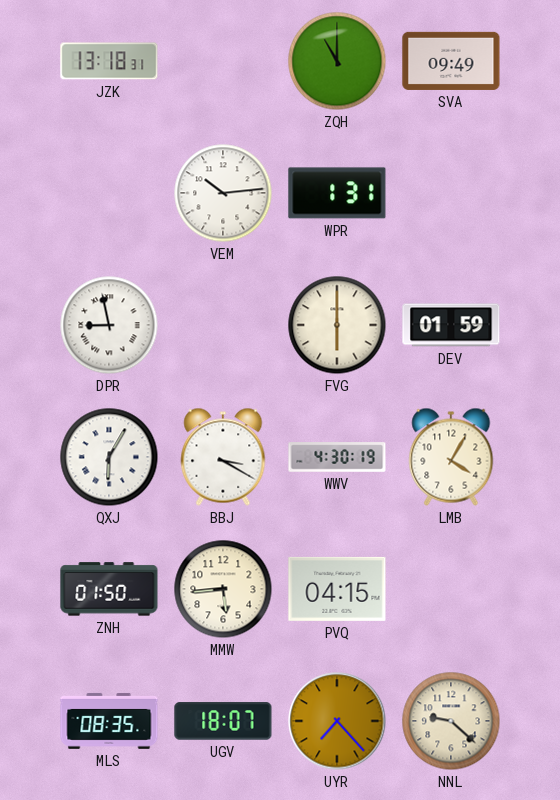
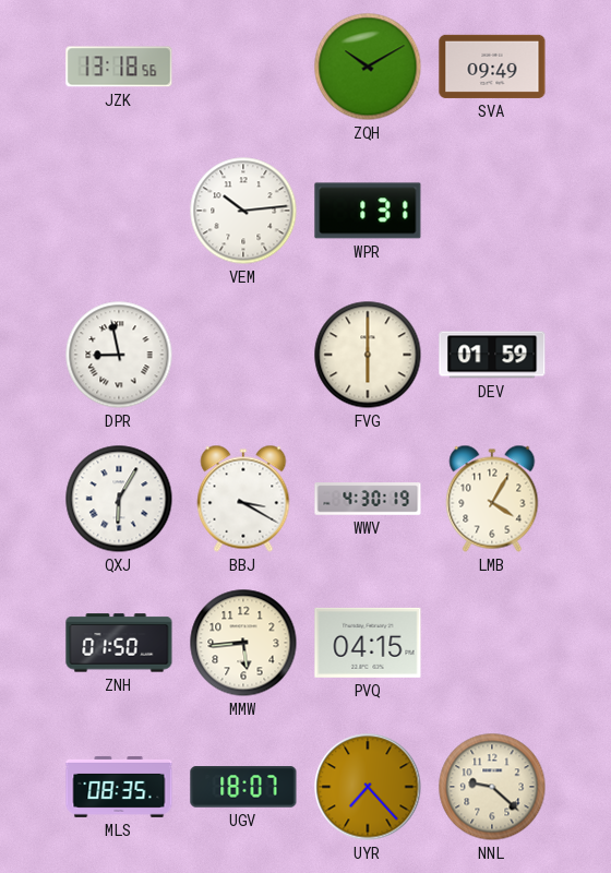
JZK: 13:18:31 -> 13:18:56 (119, 67)
ZQH: 11:00 -> 10:10 (368, 67)
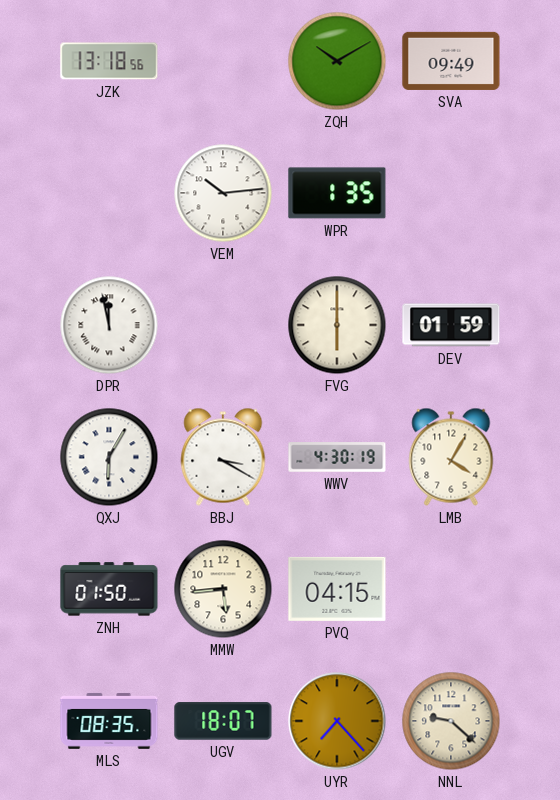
WPR: 1:31 -> 1:35 (337, 193)
DPR: 8:58 -> 11:58 (109, 325)
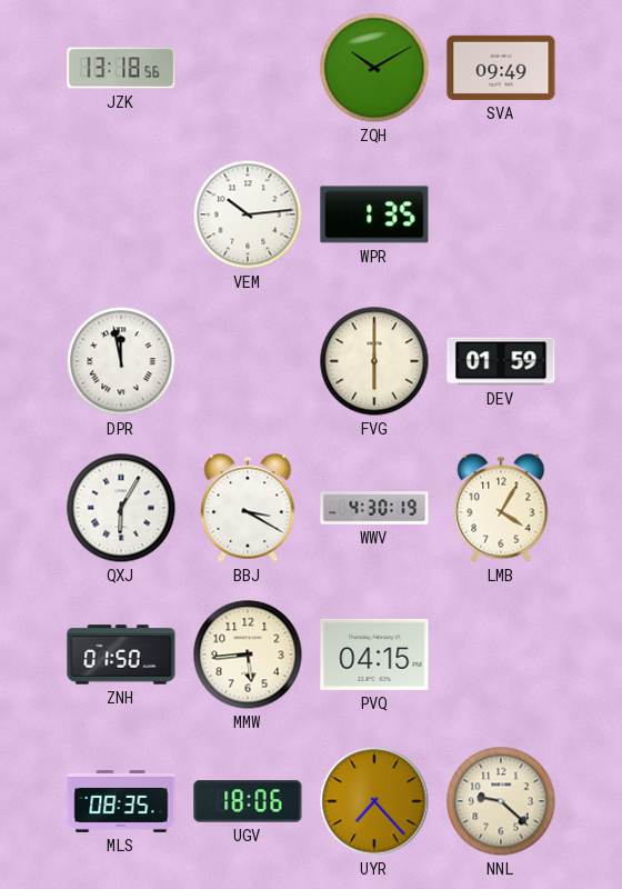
UGV: 18:07 -> 18:06 (248, 801)
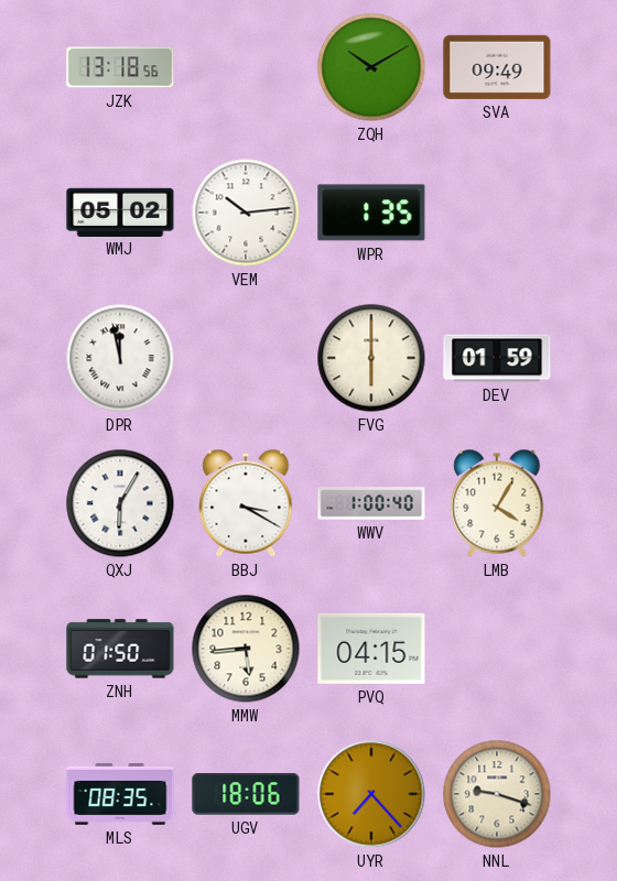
WMJ: none -> 05:02 (120, 211)
WWV: 4:30 -> 1:00 (371, 503)
NNL: 9:22 -> 9:18 (497, 794)
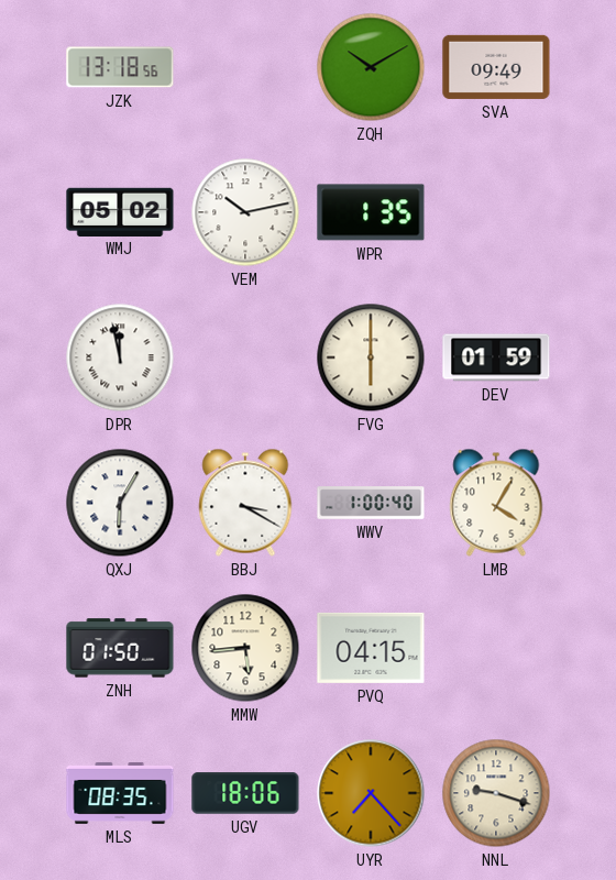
VEM: 10:14 -> 10:13 (245, 212)
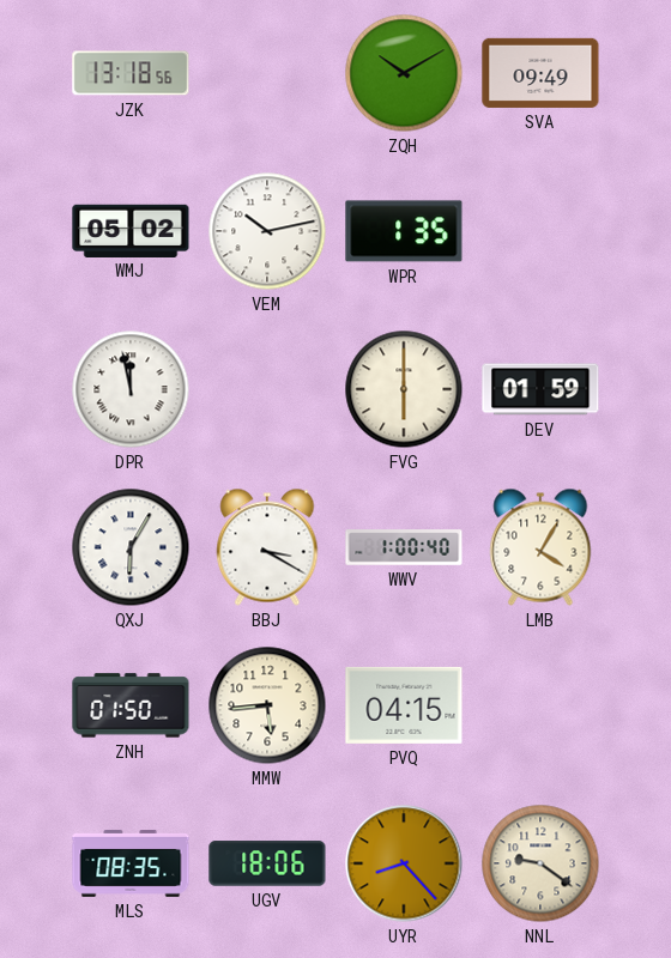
UYR: 7:23 -> 8:23 (404, 863)
NNL: 9:18 -> 9:21 (540, 863)
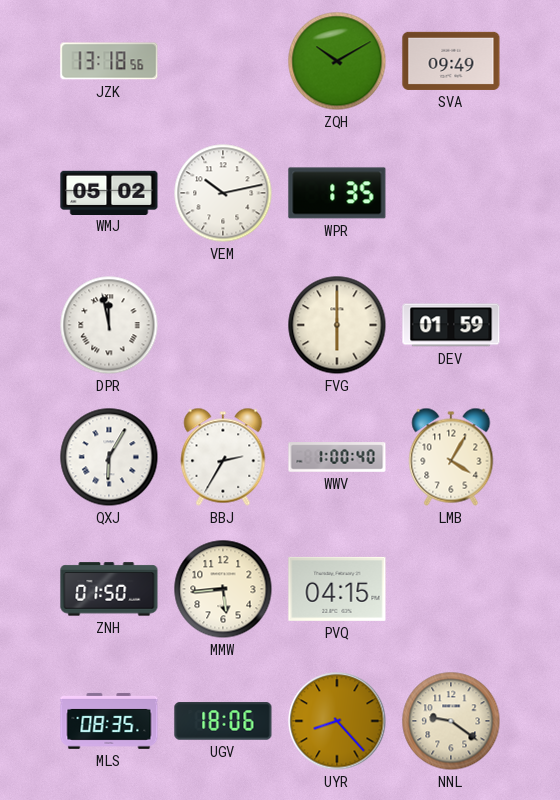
BBJ: 3:20 -> 2:35 (223, 457)
